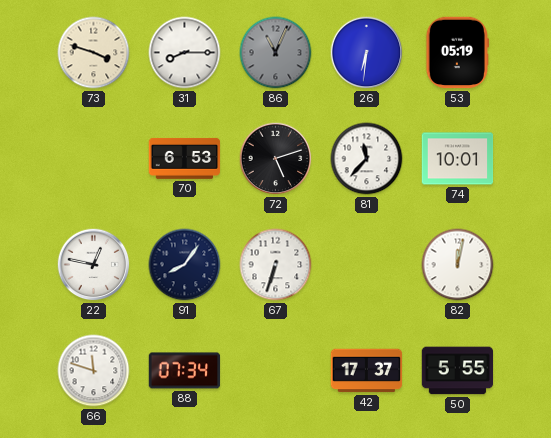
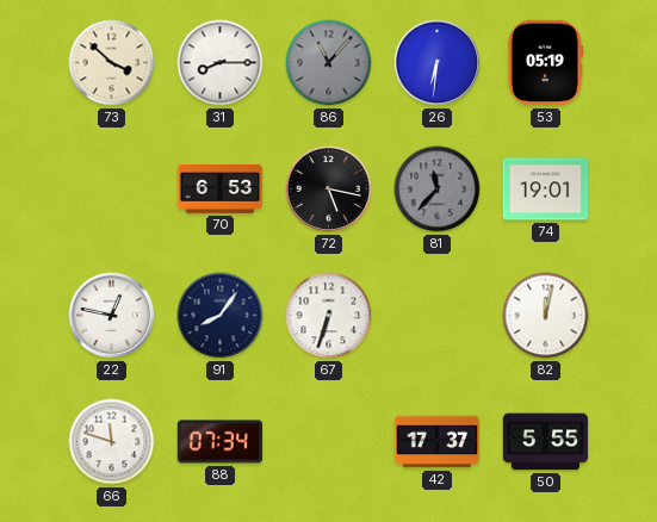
73: 3:48 -> 3:52 (112, 63)
86: 11:04 -> 11:07 (329, 63)
72: 5:12 -> 5:17 (329, 189)
81 dial: white -> grey (438, 189)
74: 10:01 -> 19:01 (546, 189)
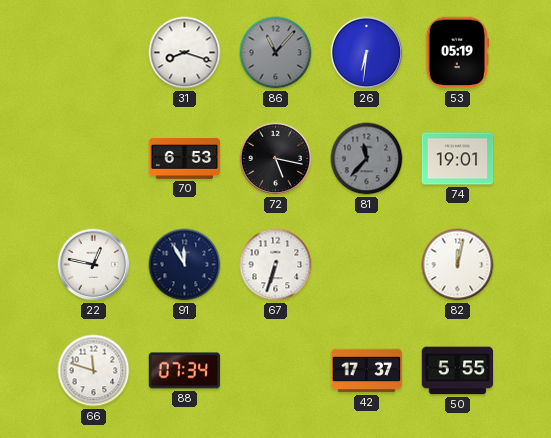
73: 3:52 -> none (112, 63)
31: 8:15 -> 8:18 (185, 53)
91: 8:06 -> 11:55 (185, 265)
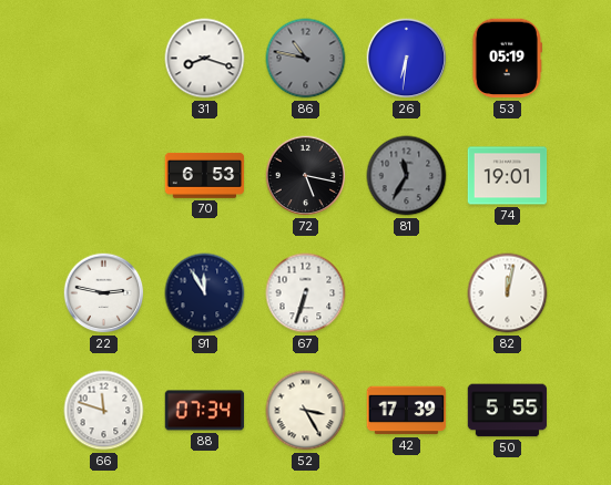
86: 11:07 -> 10:47 (306, 59)
81: 11:37 -> 11:35 (407, 176)
22: 12:47 -> 2:47 (104, 293)
52: none -> 3:25 (306, 411)
42: 17:37 -> 17:39 (407, 411)
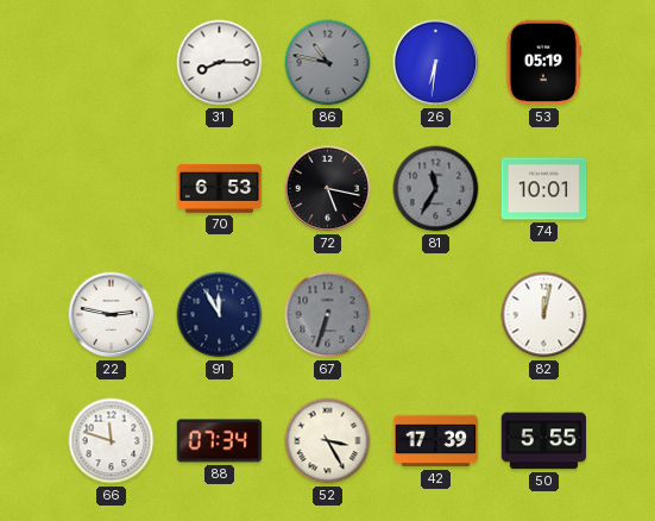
31: 8:18 -> 8:15 (220, 63)
74: 19:01 -> 10:01 (544, 189)
67 dial: white -> grey (328, 315)
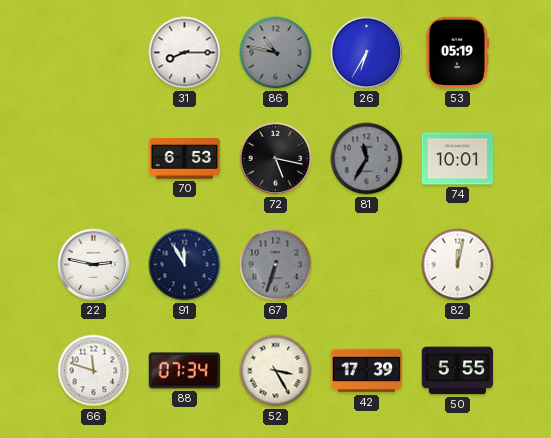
26: 6:31 -> 6:35 (367, 53)
